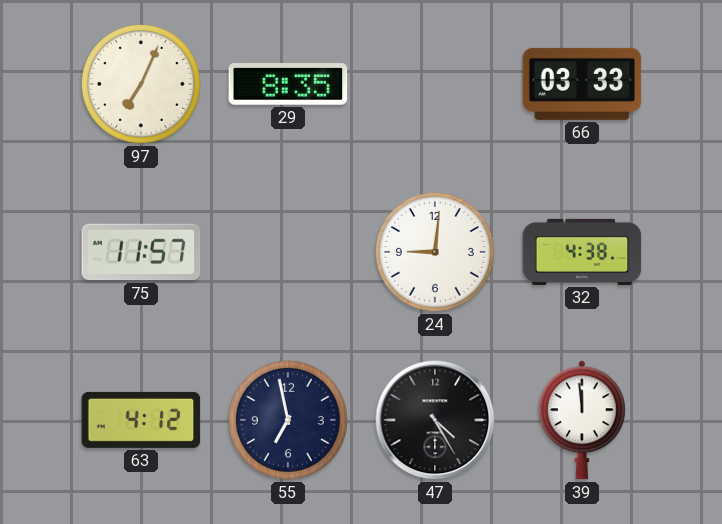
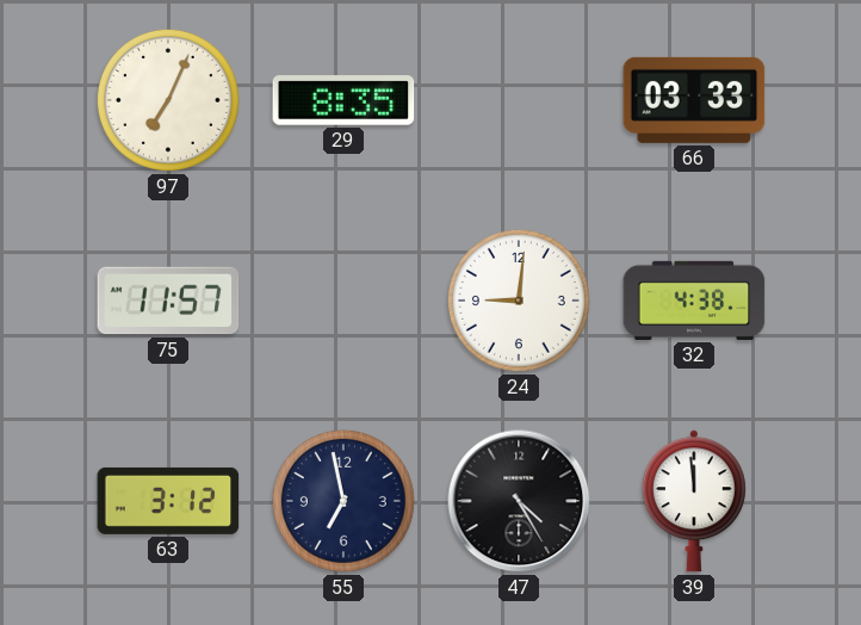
63: 4:12 -> 3:12 (168, 501)
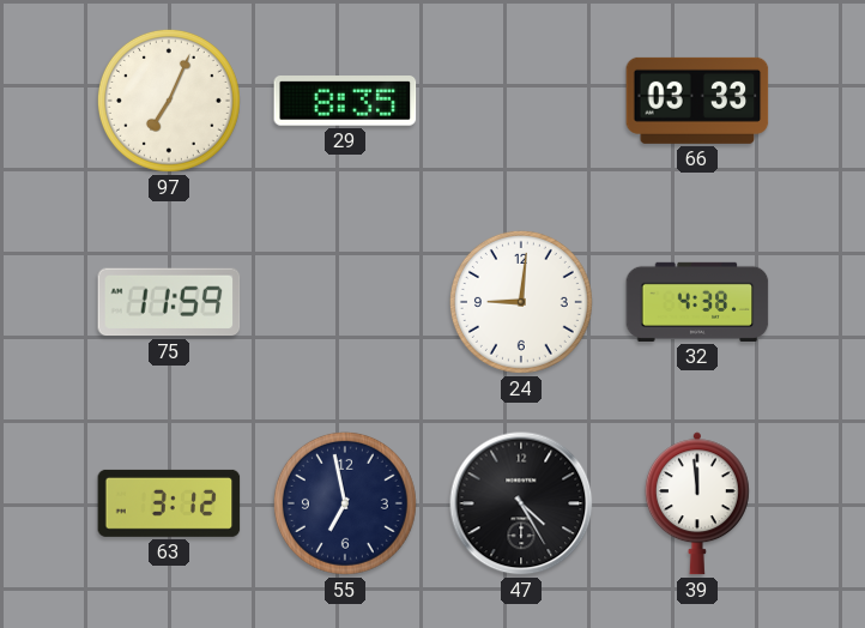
75: 11:57 -> 11:59 (169, 302)
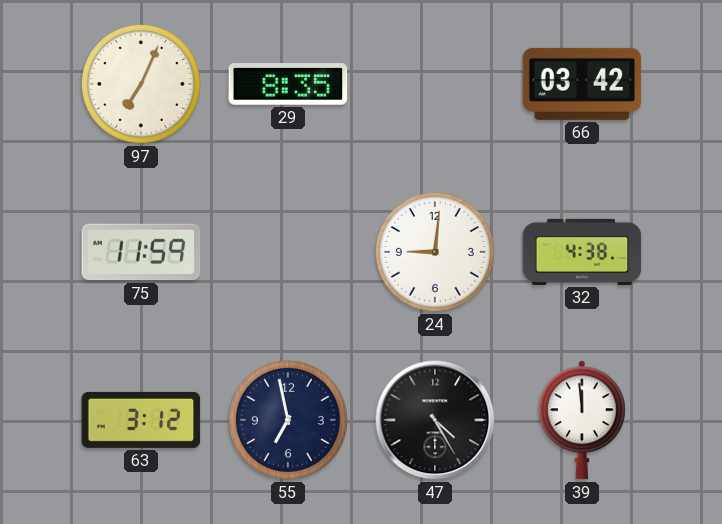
66: 03:33 -> 03:42 (582, 84)
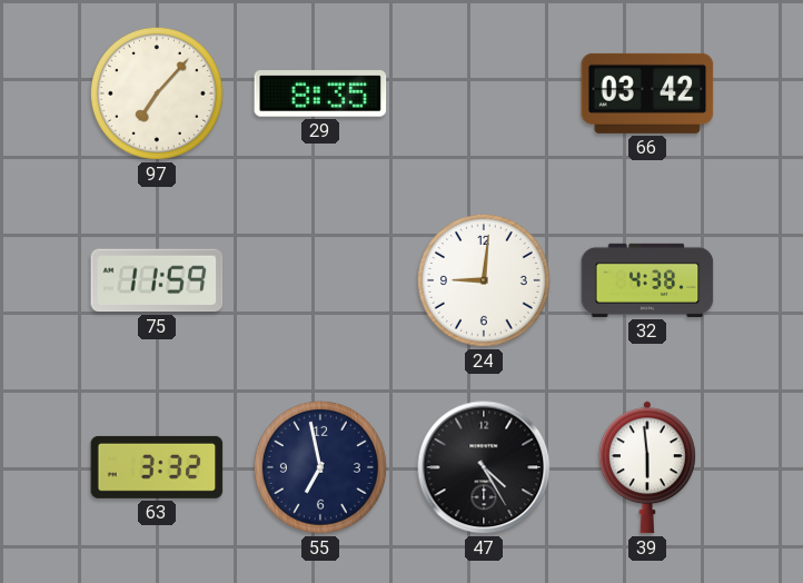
97: 7:04 -> 7:07 (157, 93)
63: 3:12 -> 3:32 (157, 467)
39: 11:59 -> 5:59 (647, 467)
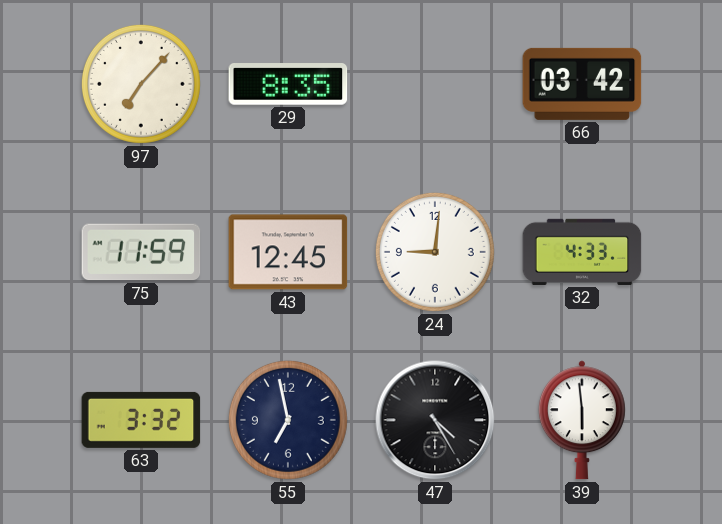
43: none -> 12:45 (288, 252)
32: 4:38 -> 4:33 (582, 252)
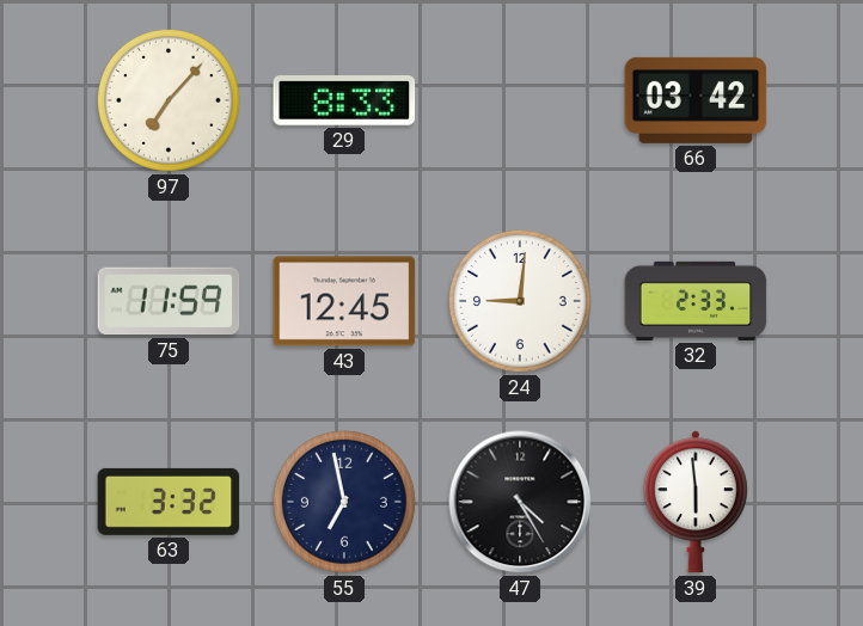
29: 8:35 -> 8:33 (344, 102)
32: 4:33 -> 2:33 (696, 301)
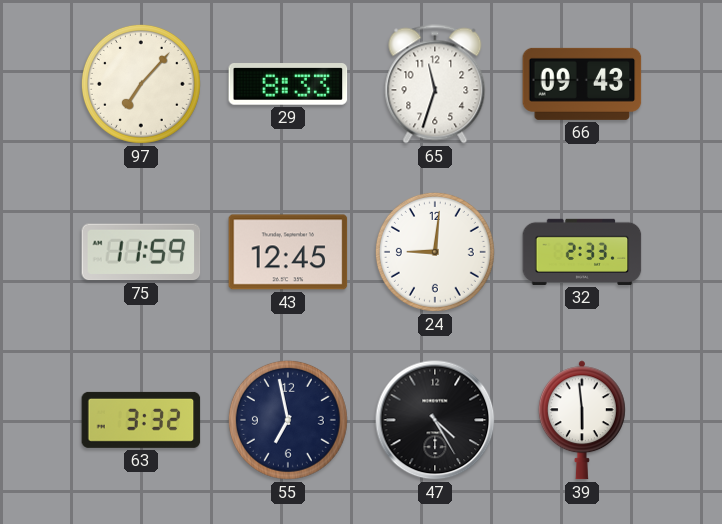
65: none -> 11:33 (435, 84)
66: 03:42 -> 09:43 (582, 84)
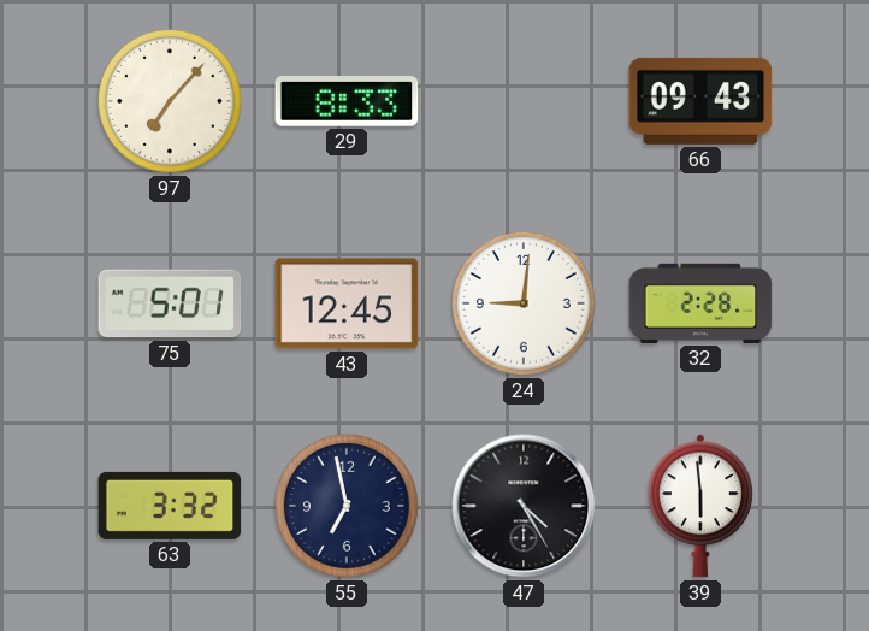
65: 11:33 -> none (435, 84)
75: 11:59 -> 5:01 (170, 303)
32: 2:33 -> 2:28 (700, 303)
